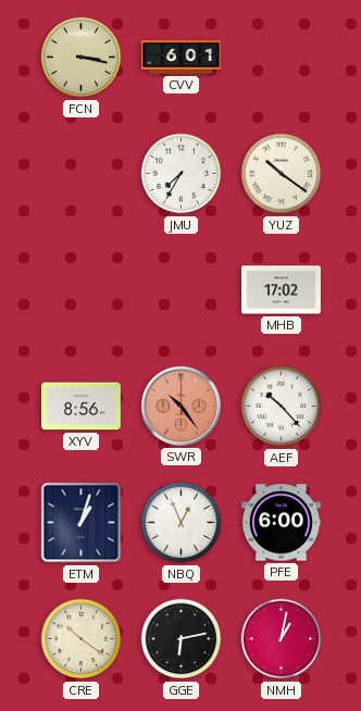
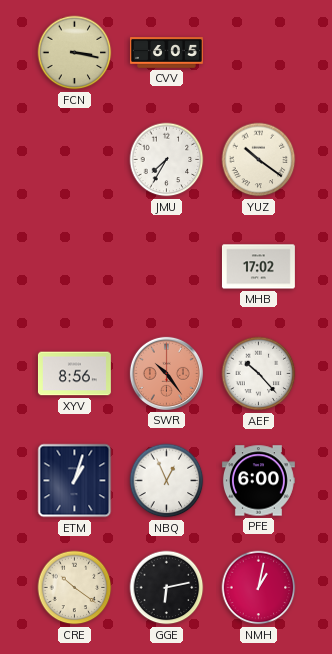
CVV: 6:01 -> 6:05 (166, 53)
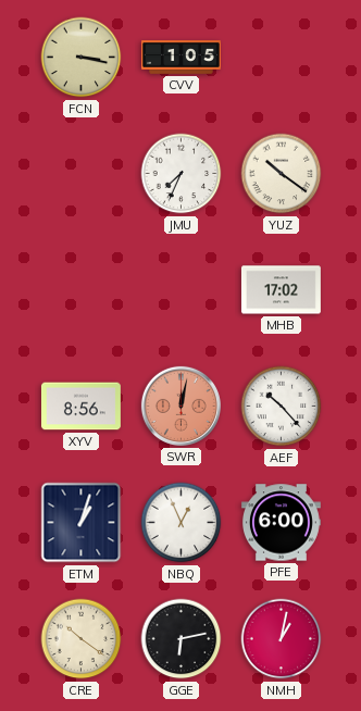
CVV: 6:05 -> 1:05 (180, 58)
JMU: 7:35 -> 7:34 (182, 174)
SWR: 10:24 -> 12:02 (180, 406)
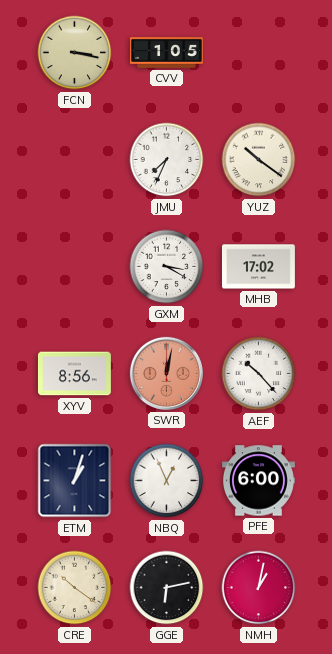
GXM: none -> 3:20 (167, 267)
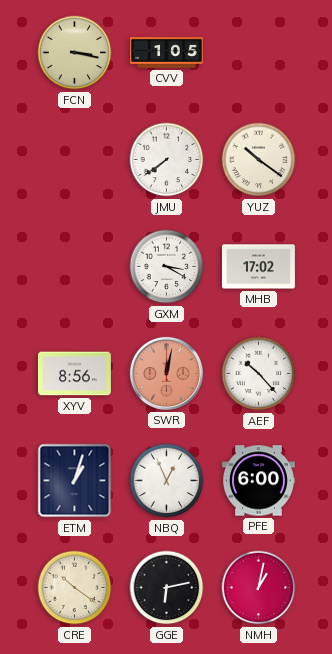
JMU: 7:34 -> 7:39 (167, 160)
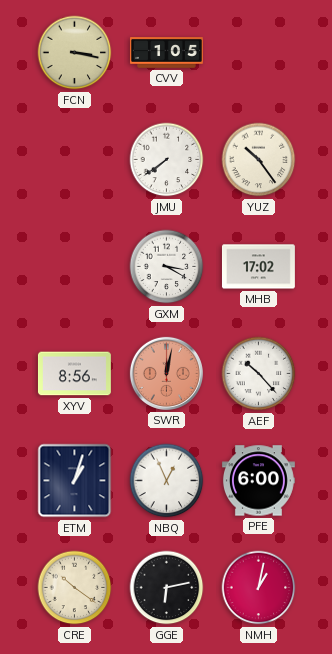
YUZ: 10:21 -> 10:24 (259, 160)
